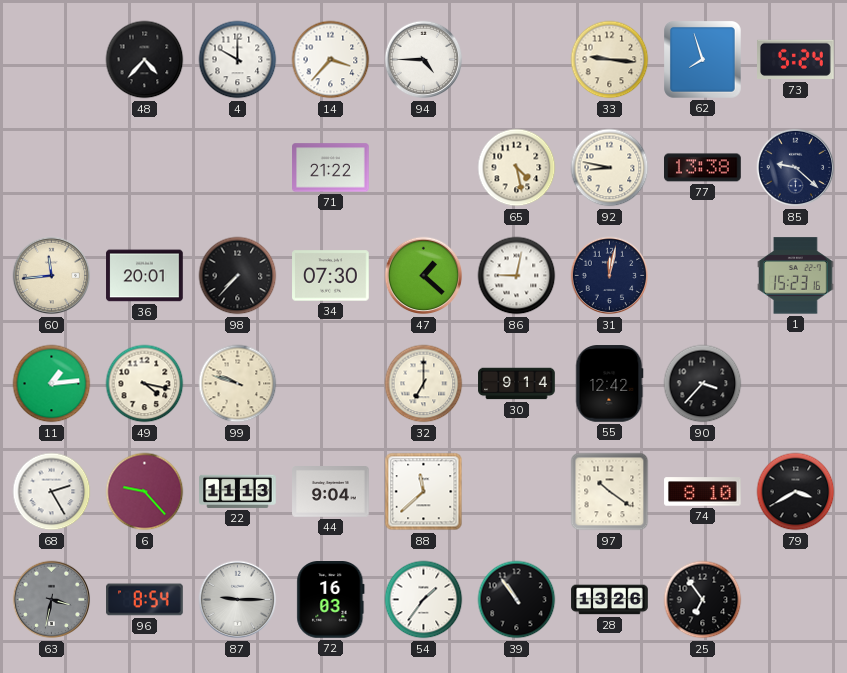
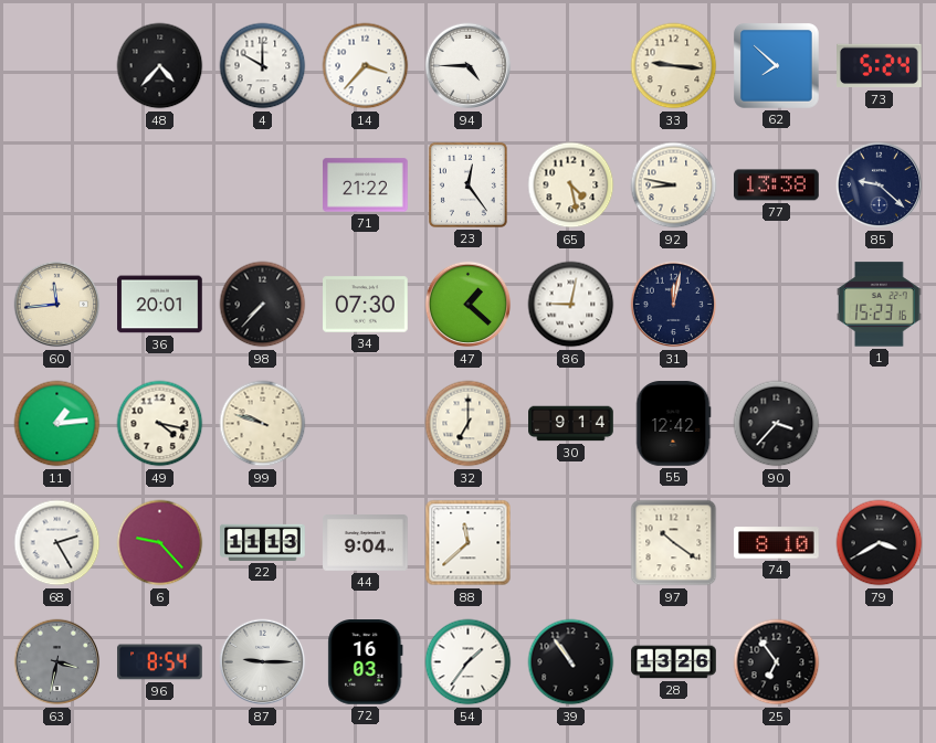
62: 7:57 -> 7:52 (777, 66)
23: none -> 12:24 (467, 184)
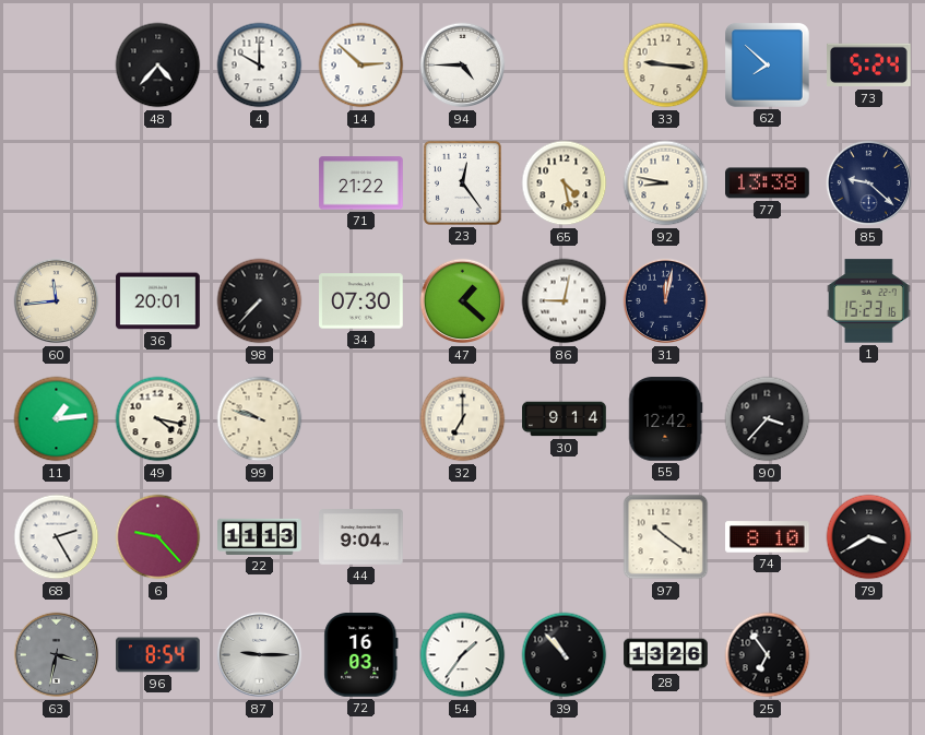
14: 3:37 -> 2:52 (361, 66)
88: 11:38 -> none (469, 543)
39: 10:54 -> 10:53 (565, 655)
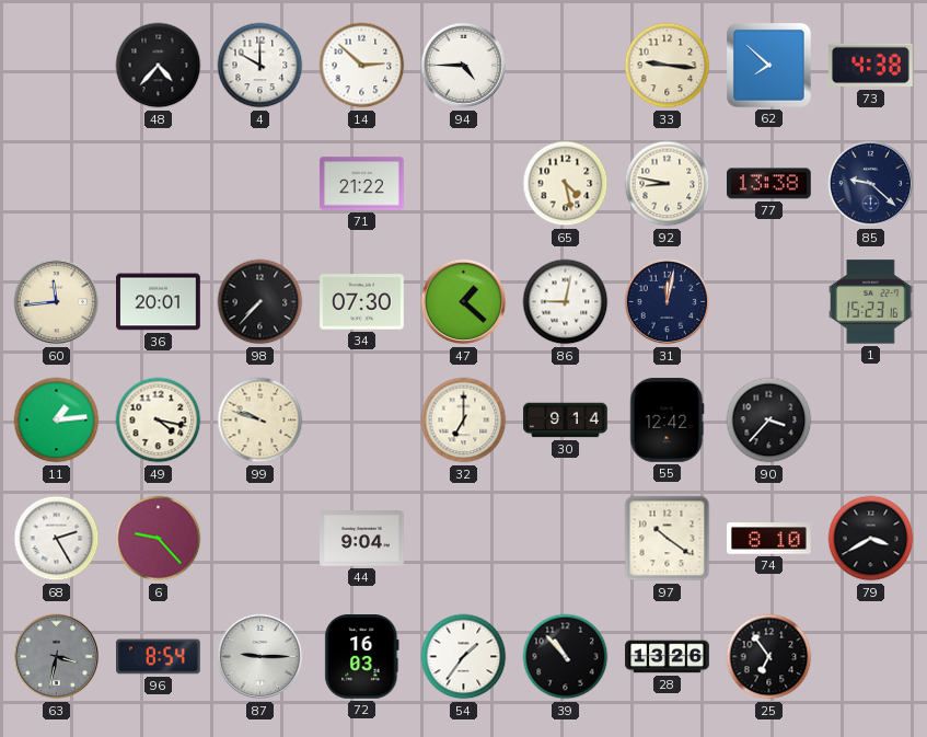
73: 5:24 -> 4:38 (871, 66)
23: 12:24 -> none (462, 182)
22: 11:13 -> none (260, 536)
